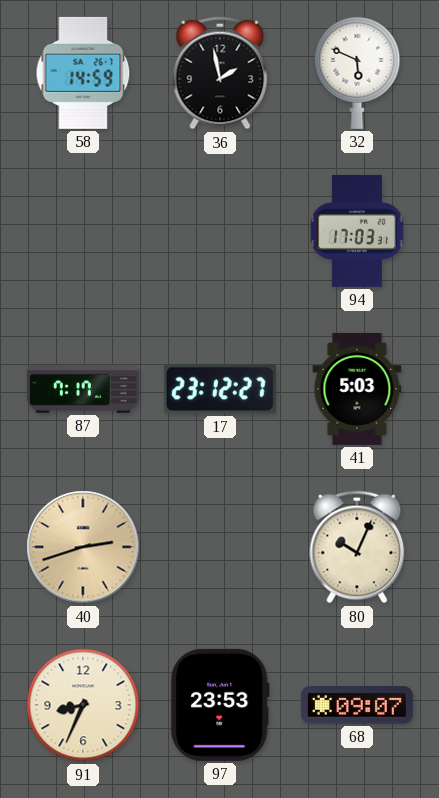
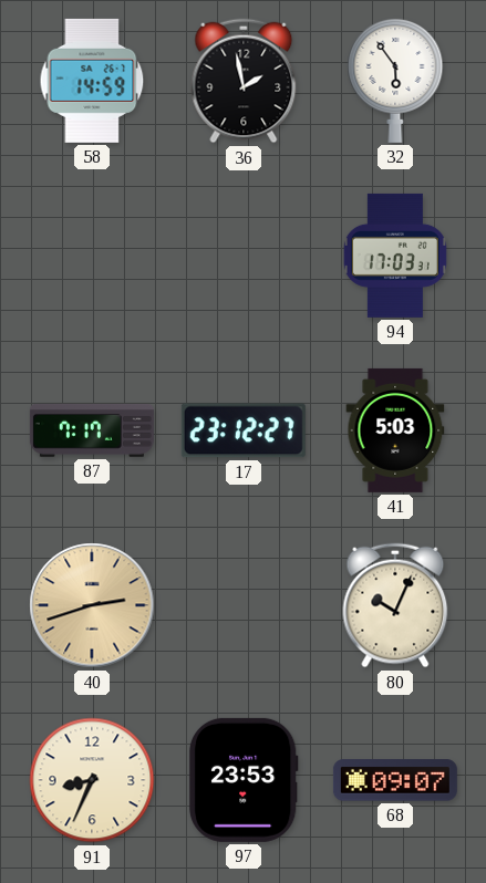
32: 5:49 -> 5:54 (395, 80)
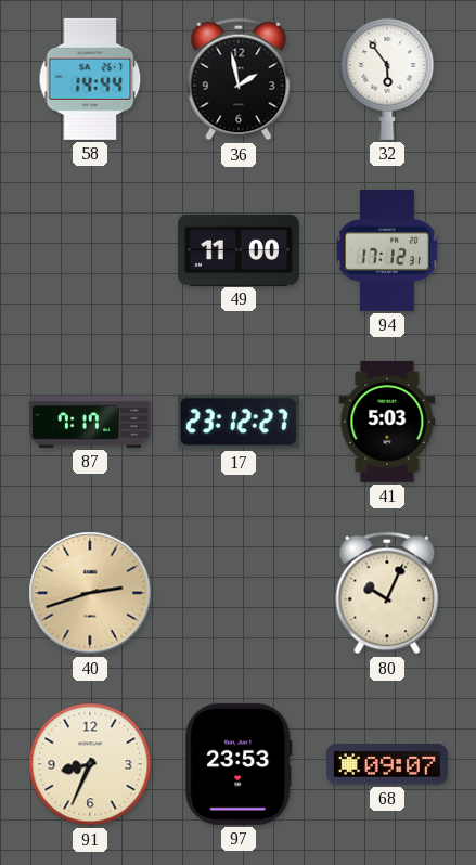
58: 14:59 -> 14:44 (90, 79)
49: none -> 11:00 (239, 249)
94: 17:03 -> 17:12 (387, 250)
